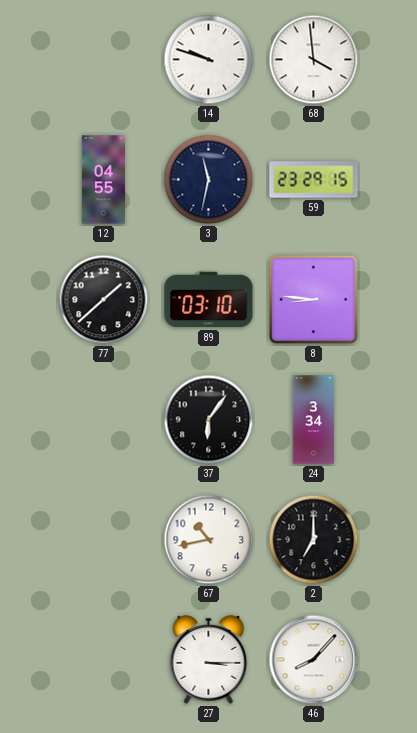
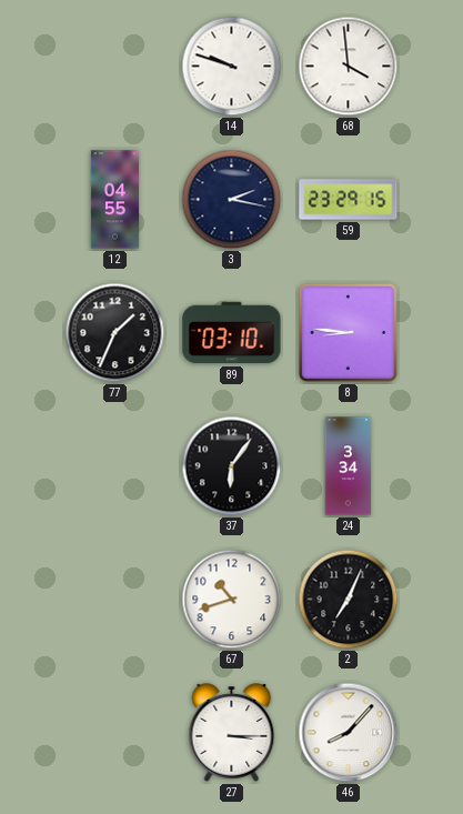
3: 11:32 -> 2:17 (232, 200)
77: 1:38 -> 1:34 (115, 333)
67: 10:43 -> 10:42 (232, 600)
2: 7:00 -> 7:04 (349, 600)
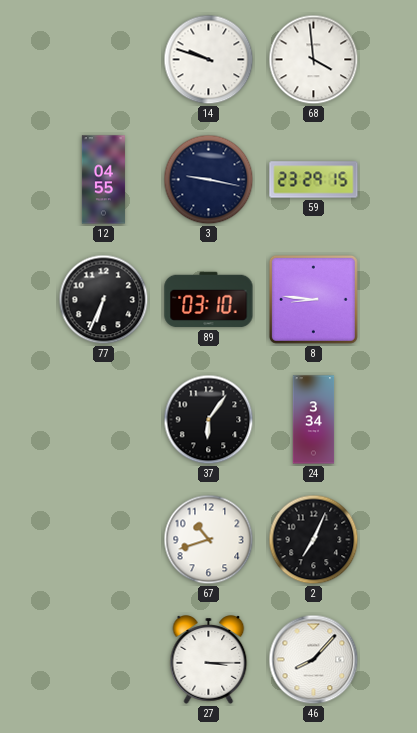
3: 2:17 -> 9:17 (209, 180)
77: 1:34 -> 6:34 (104, 300)
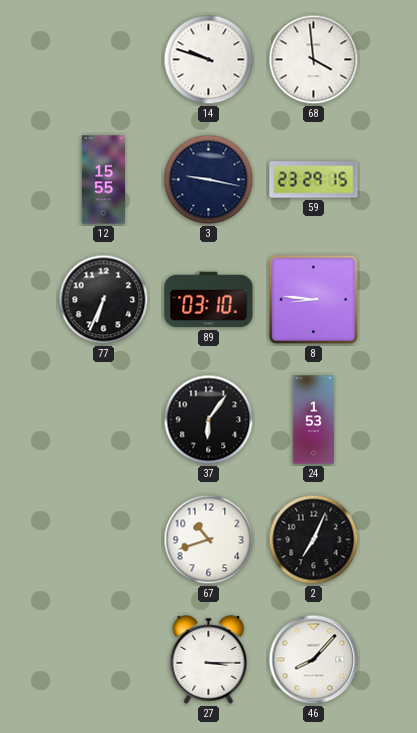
12: 04:55 -> 15:55 (103, 180)
24: 3:34 -> 1:53 (314, 420)
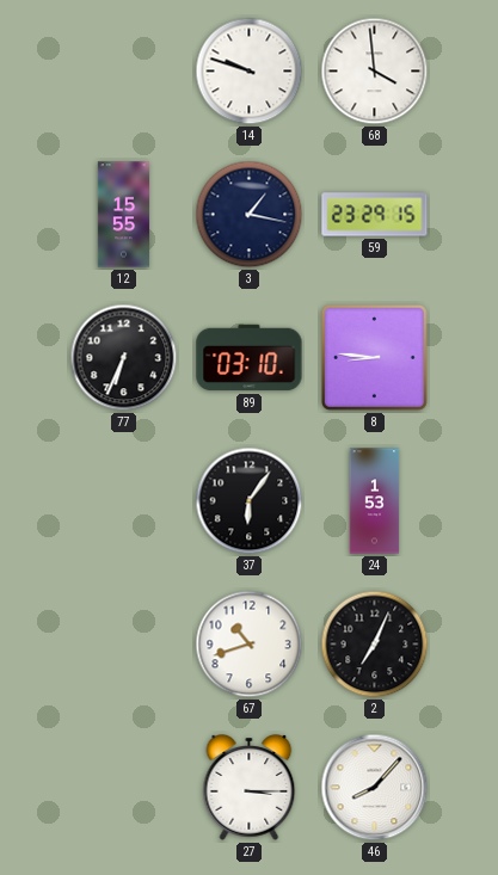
3: 9:17 -> 1:17 (250, 215)
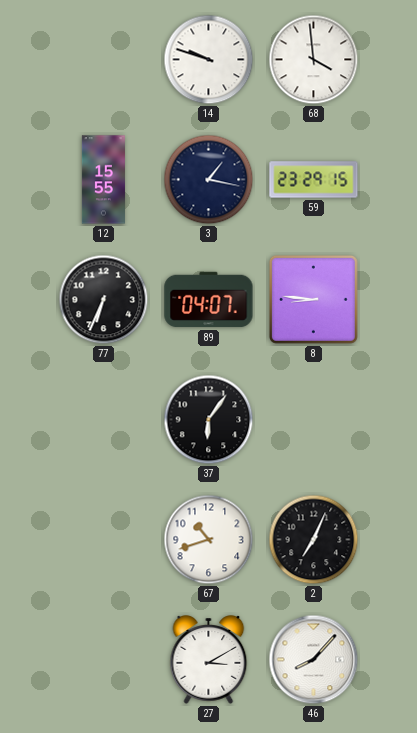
89: 03:10 -> 04:07 (209, 300)
24: 1:53 -> none (375, 501)
27: 3:15 -> 3:10 (209, 660)
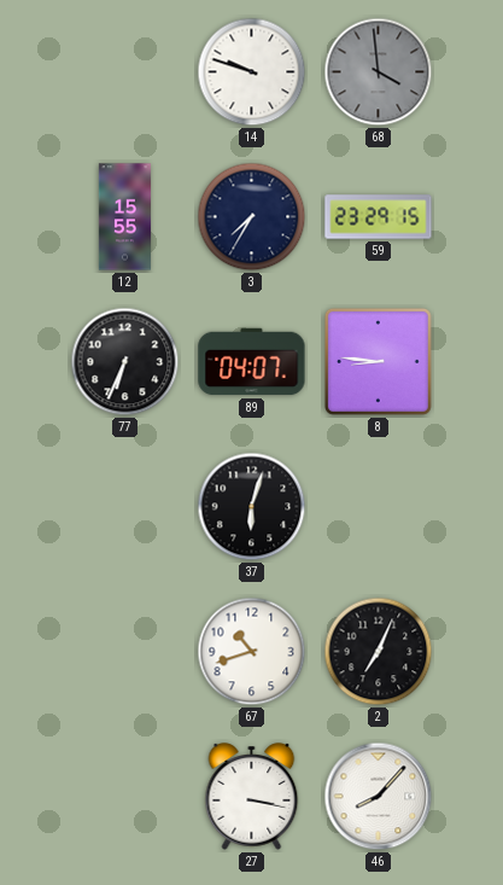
68 dial: white -> grey (379, 72)
3: 1:17 -> 7:35 (252, 217)
37: 6:06 -> 6:03 (252, 507)
27: 3:10 -> 3:17 (252, 797)
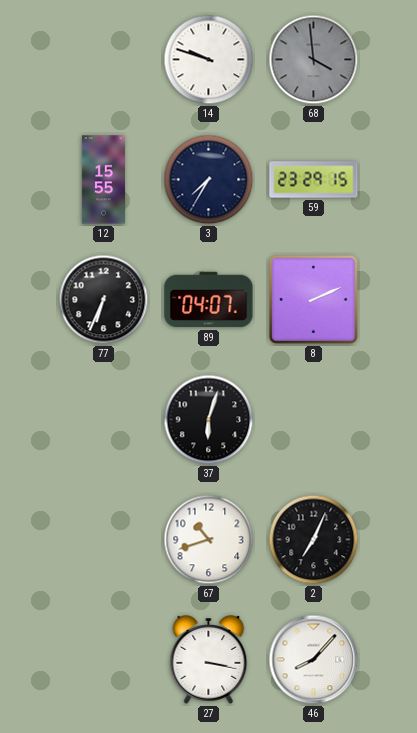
8: 8:46 -> 2:11 (313, 299)
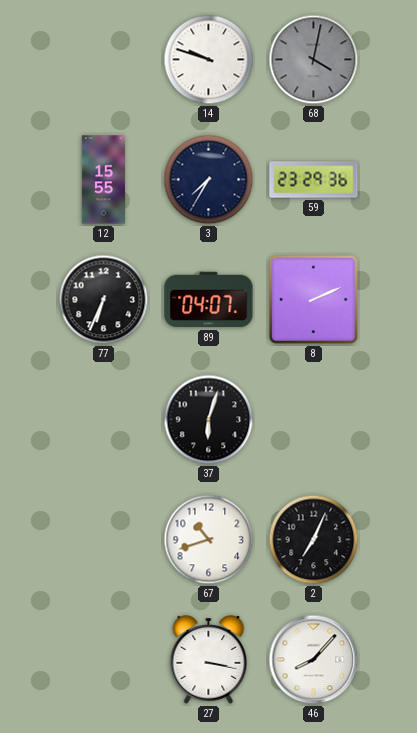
68: 3:59 -> 4:02 (314, 60)
59: 23:29:15 -> 23:29:36 (314, 180)
